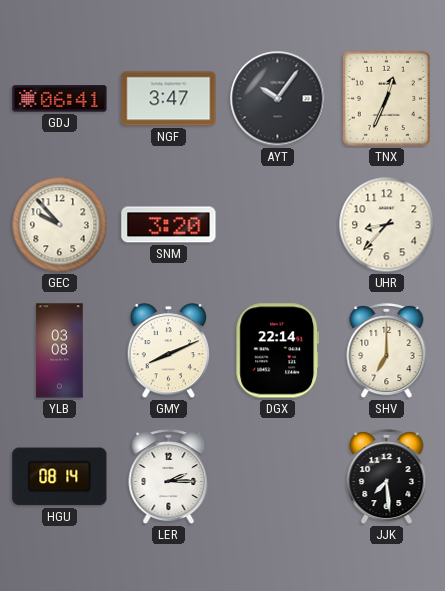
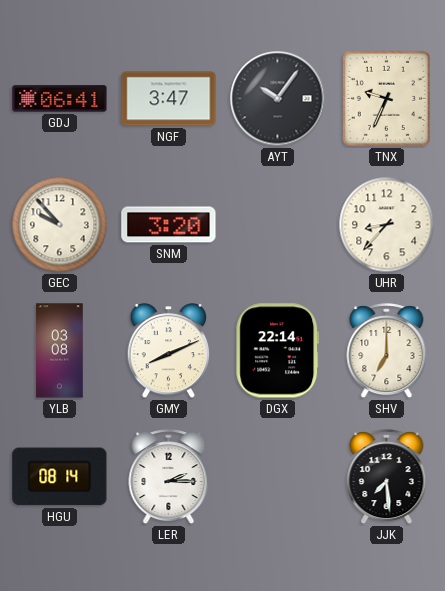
TNX: 12:34 -> 9:34 (386, 98)
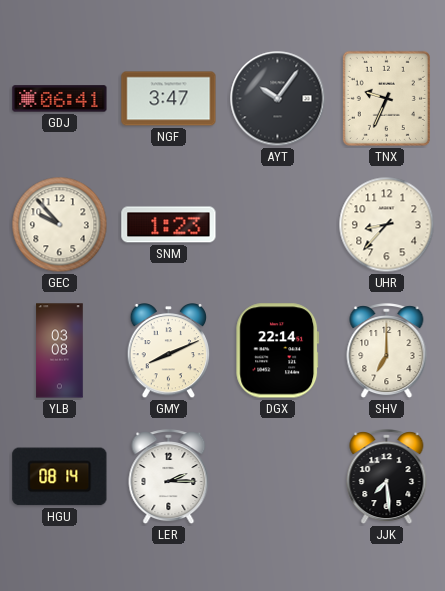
SNM: 3:20 -> 1:23 (169, 225)
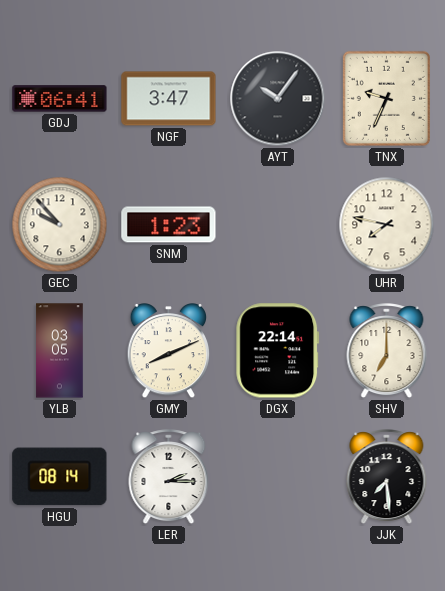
UHR: 8:37 -> 7:47 (387, 225)
YLB: 03:08 -> 03:05 (60, 351)
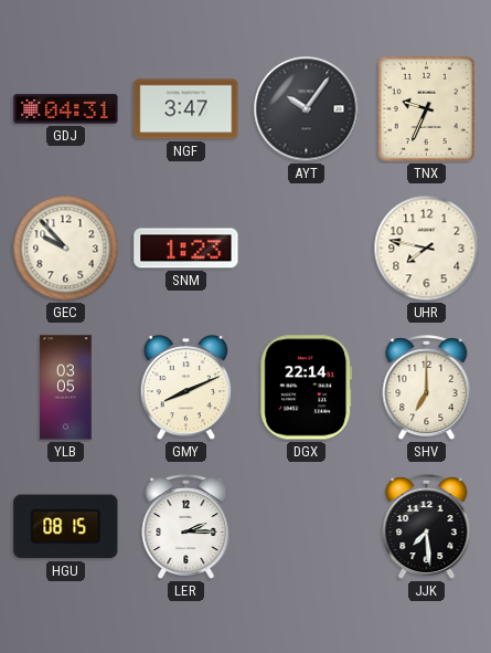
GDJ: 06:41 -> 04:31 (66, 109)
HGU: 08:14 -> 08:15 (66, 527)
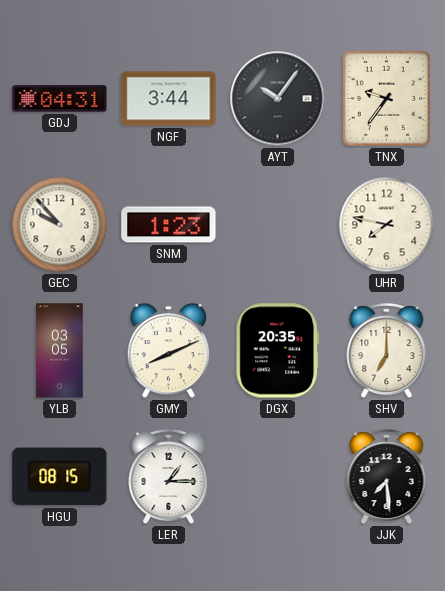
NGF: 3:47 -> 3:44 (169, 99)
TNX: 9:34 -> 9:36 (386, 98)
DGX: 22:14 -> 20:35 (278, 351)
LER: 2:15 -> 1:15 (169, 477)
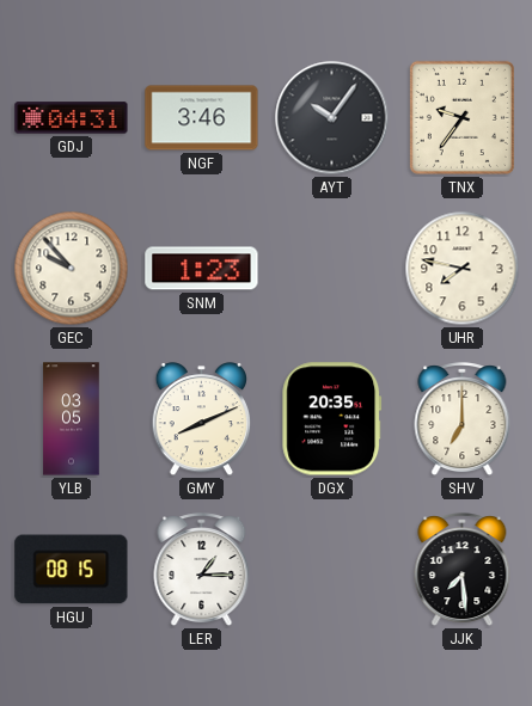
NGF: 3:44 -> 3:46 (202, 118)
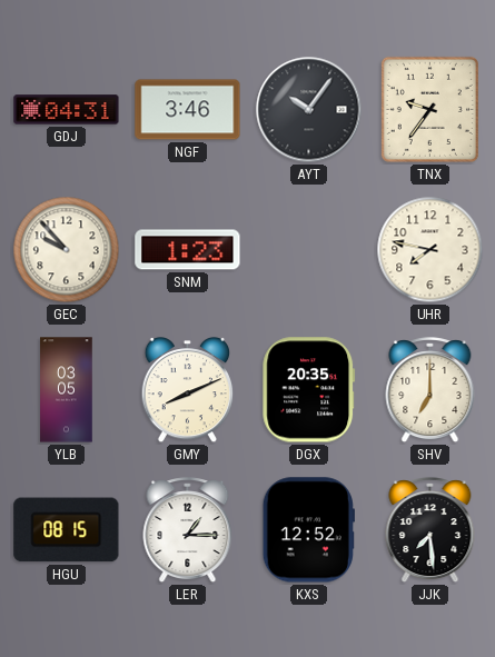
KXS: none -> 12:52 (308, 530)
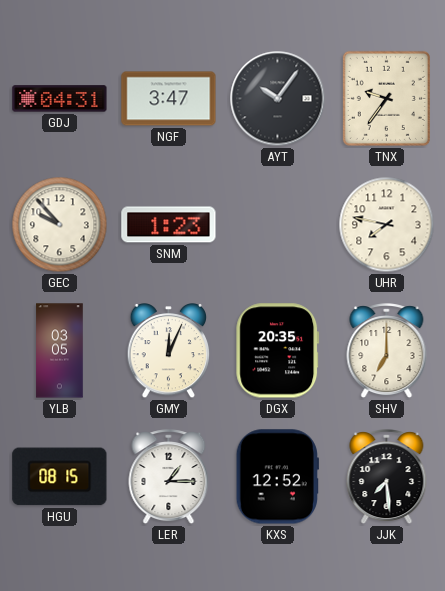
NGF: 3:46 -> 3:47 (169, 99)
GMY: 8:11 -> 12:04 (169, 351)
